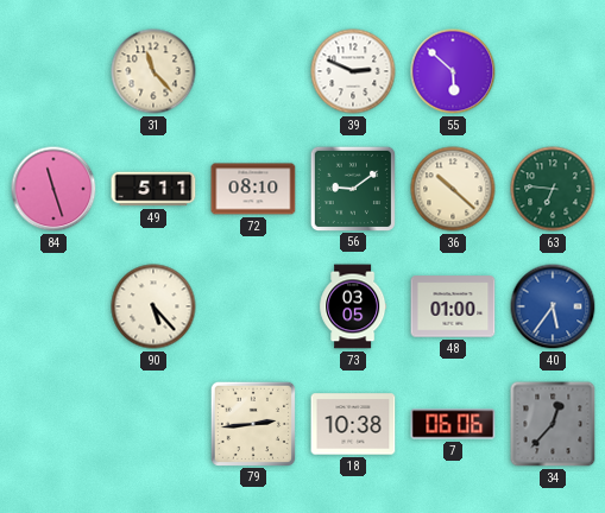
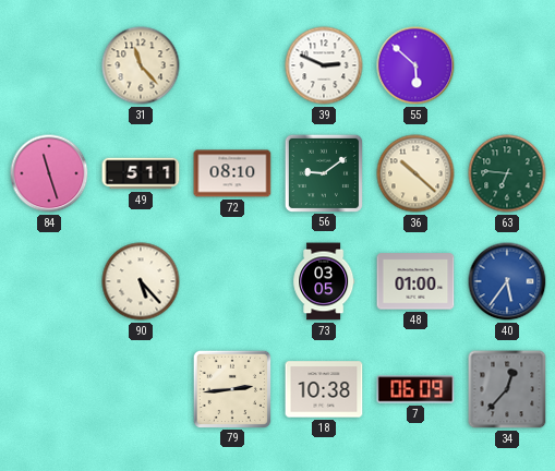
7: 06:06 -> 06:09 (415, 389)
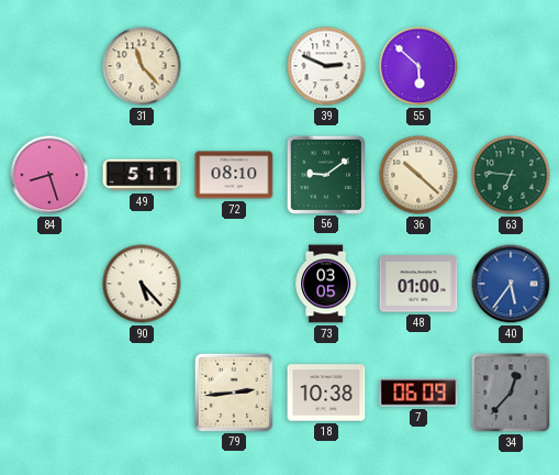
84: 11:27 -> 8:27 (49, 175)
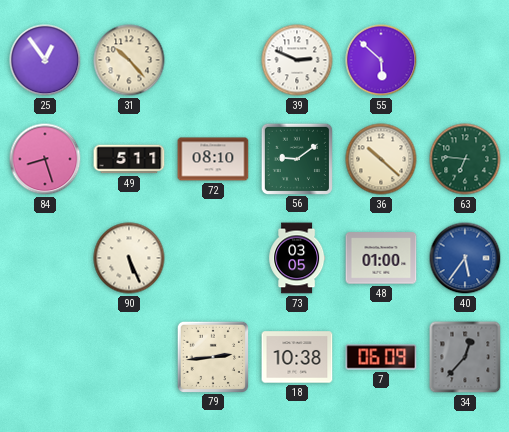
25: none -> 12:54 (45, 60)
31: 11:23 -> 10:23 (129, 60)
90: 5:23 -> 5:26 (129, 258)
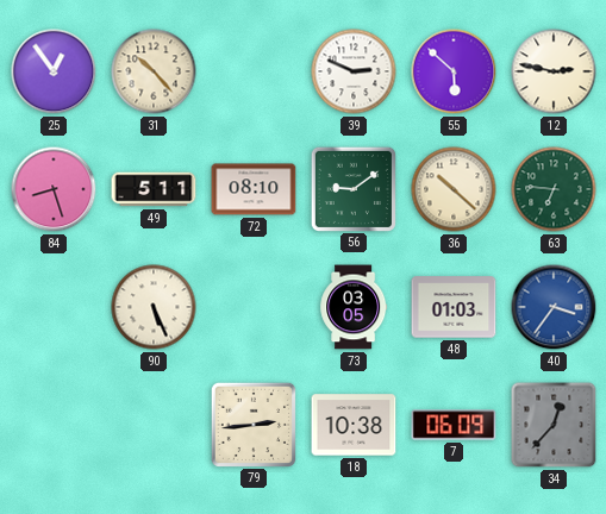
12: none -> 2:47 (554, 71)
48: 01:00 -> 01:03 (454, 307)
40: 5:36 -> 3:36 (554, 307)
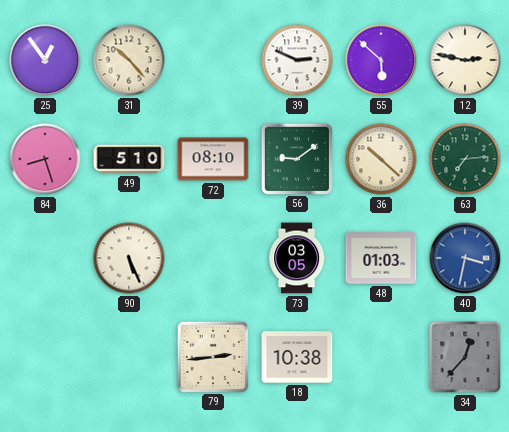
49: 5:11 -> 5:10 (129, 159)
63: 6:46 -> 7:14 (465, 159)
40: 3:36 -> 3:32 (465, 258)
7: 06:09 -> none (454, 425)
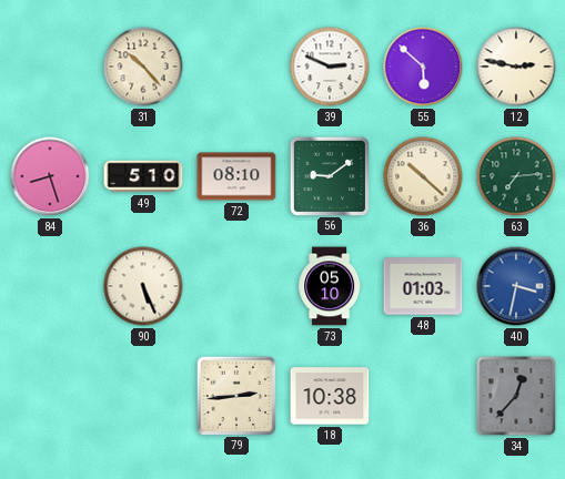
25: 12:54 -> none (45, 60)
73: 03:05 -> 05:10 (330, 286)
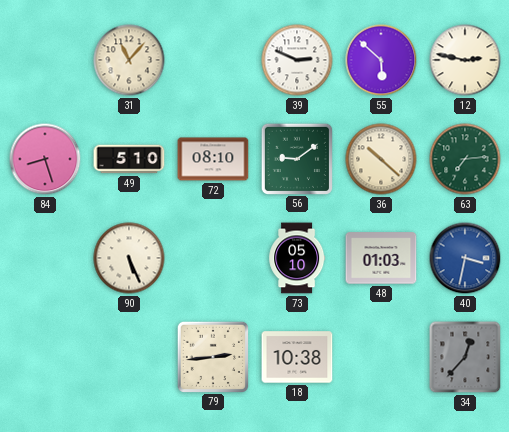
31: 10:23 -> 11:07 (129, 60)
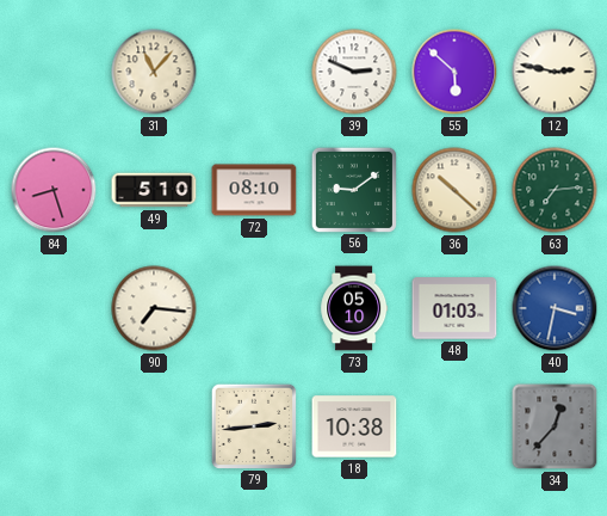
90: 5:26 -> 7:16 (154, 308)
